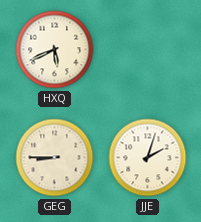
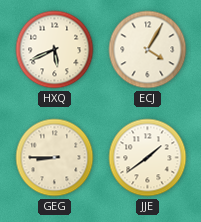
ECJ: none -> 4:05 (148, 50)
JJE: 2:03 -> 1:39 (148, 158)
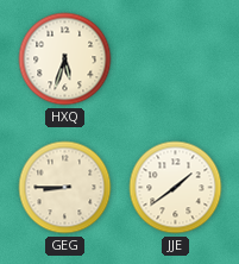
HXQ: 5:41 -> 5:33 (65, 59)
ECJ: 4:05 -> none (148, 50)
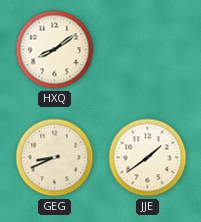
HXQ: 5:33 -> 8:09 (55, 50)
GEG: 8:45 -> 8:41 (55, 158)
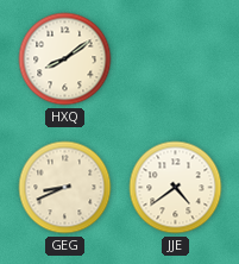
JJE: 1:39 -> 4:39 (176, 188)
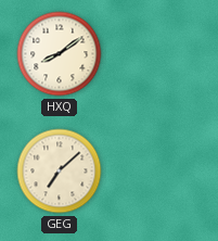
GEG: 8:41 -> 7:08 (60, 172)
JJE: 4:39 -> none (176, 188)
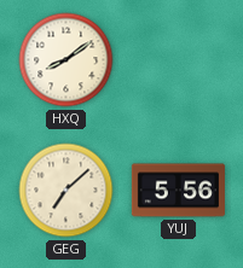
YUJ: none -> 5:56 (178, 191)
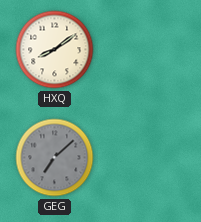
GEG dial: cream -> grey (55, 158)
YUJ: 5:56 -> none (178, 191)
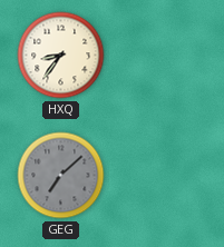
HXQ: 8:09 -> 8:36 (61, 56)
